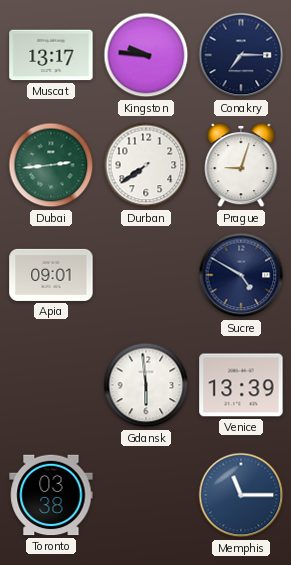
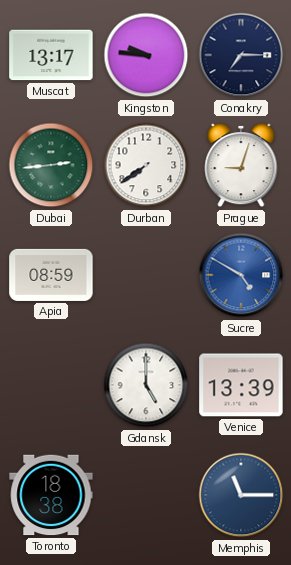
Apia: 09:01 -> 08:59 (51, 275)
Sucre dial: navy -> blue (241, 275)
Gdansk: 5:59 -> 5:00 (146, 385)
Toronto: 03:38 -> 18:38 (51, 495)
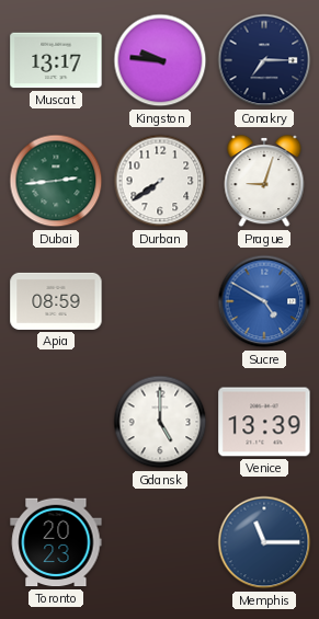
Toronto: 18:38 -> 20:23 (56, 542)
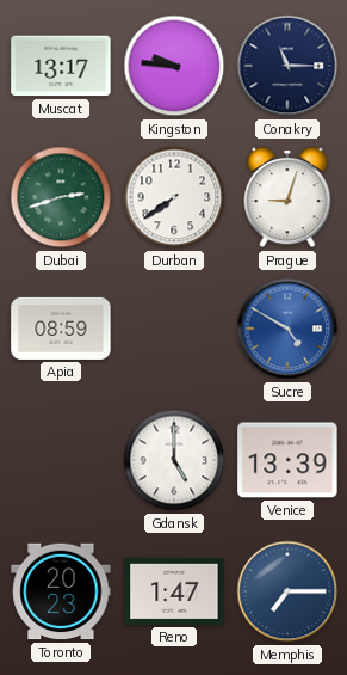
Conakry: 7:15 -> 11:15 (287, 66)
Dubai: 2:44 -> 2:42 (61, 197)
Reno: none -> 1:47 (174, 591)
Memphis: 11:15 -> 7:15 (287, 591)
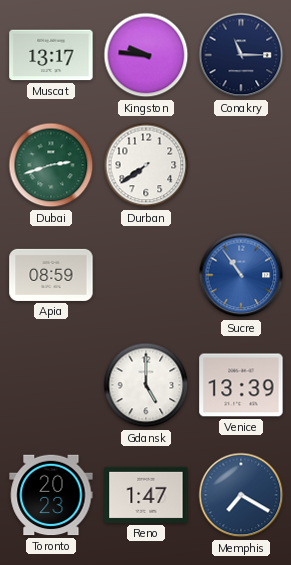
Prague: 9:03 -> none (287, 197)
Sucre: 4:50 -> 10:54 (241, 275)
Memphis: 7:15 -> 7:20 (241, 495)
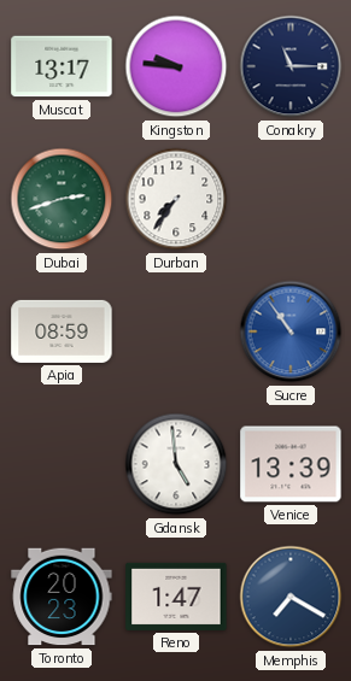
Durban: 7:39 -> 7:36 (176, 199)
Gdansk: 5:00 -> 4:59 (176, 464)
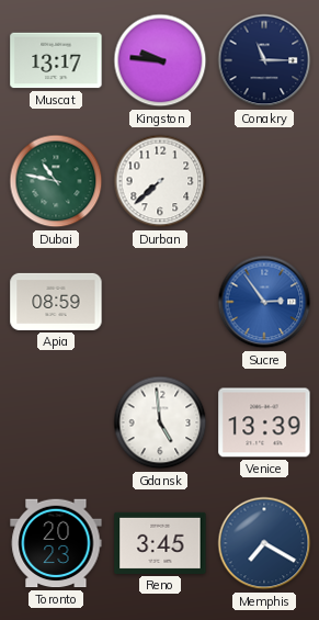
Dubai: 2:42 -> 10:47 (56, 181)
Durban: 7:36 -> 7:38 (160, 181)
Sucre: 10:54 -> 2:54 (264, 302)
Reno: 1:47 -> 3:45 (160, 543)
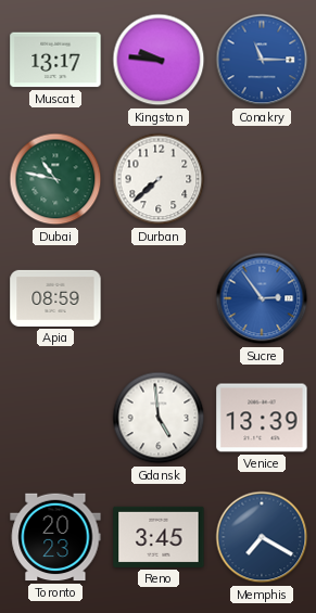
Conakry dial: navy -> blue (262, 60)
